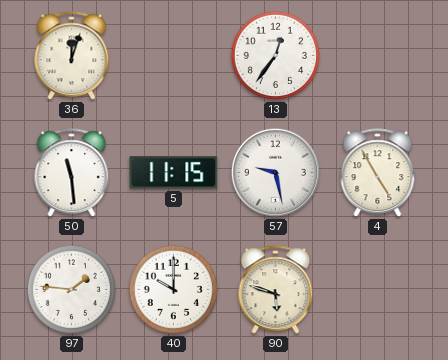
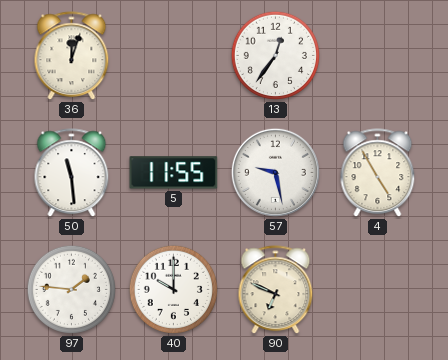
5: 11:15 -> 11:55 (174, 173)
90: 5:48 -> 6:49 (276, 290)
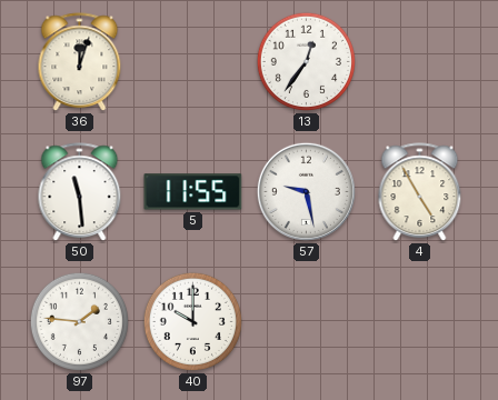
90: 6:49 -> none (276, 290)
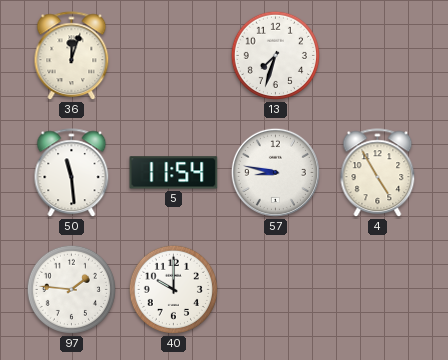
13: 12:36 -> 7:33 (275, 55)
5: 11:55 -> 11:54 (174, 173)
57: 9:28 -> 8:47 (275, 172)
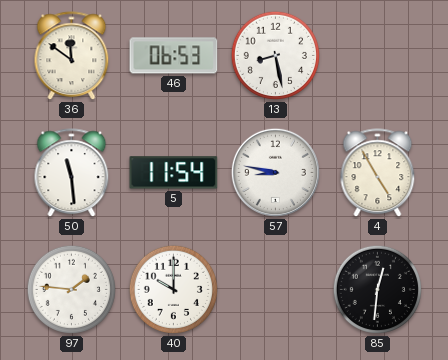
36: 12:03 -> 11:51 (72, 56)
46: none -> 06:53 (174, 56)
13: 7:33 -> 8:28 (275, 55)
85: none -> 12:31 (377, 289)
